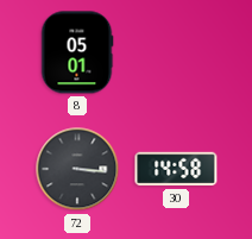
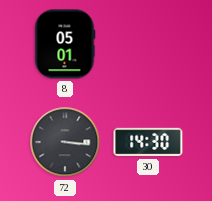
30: 14:58 -> 14:30 (148, 142)
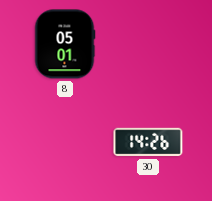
72: 3:16 -> none (65, 142)
30: 14:30 -> 14:26 (148, 142)
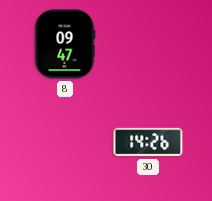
8: 05:01 -> 09:47 (65, 44)
